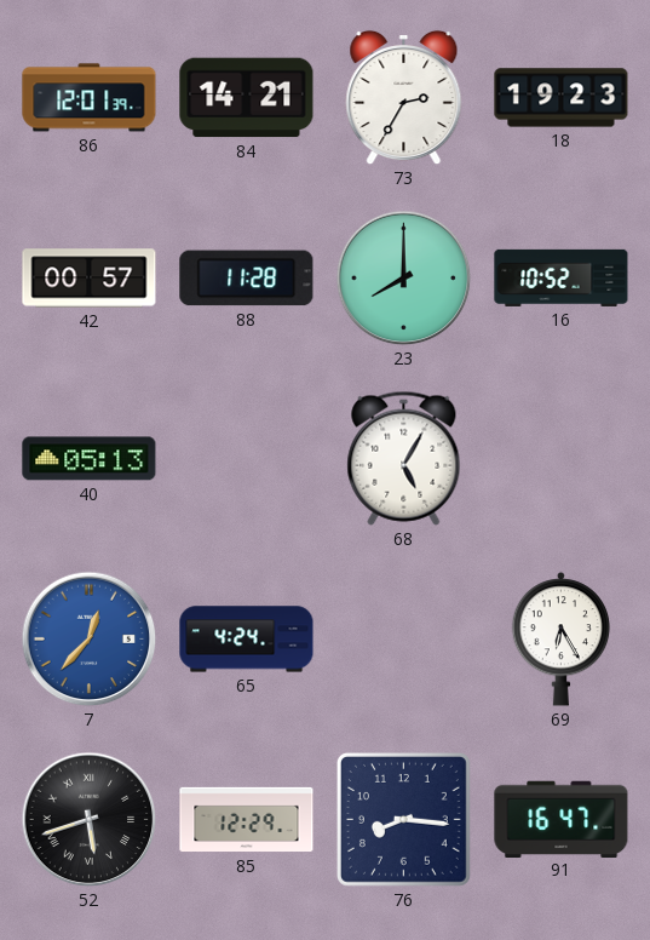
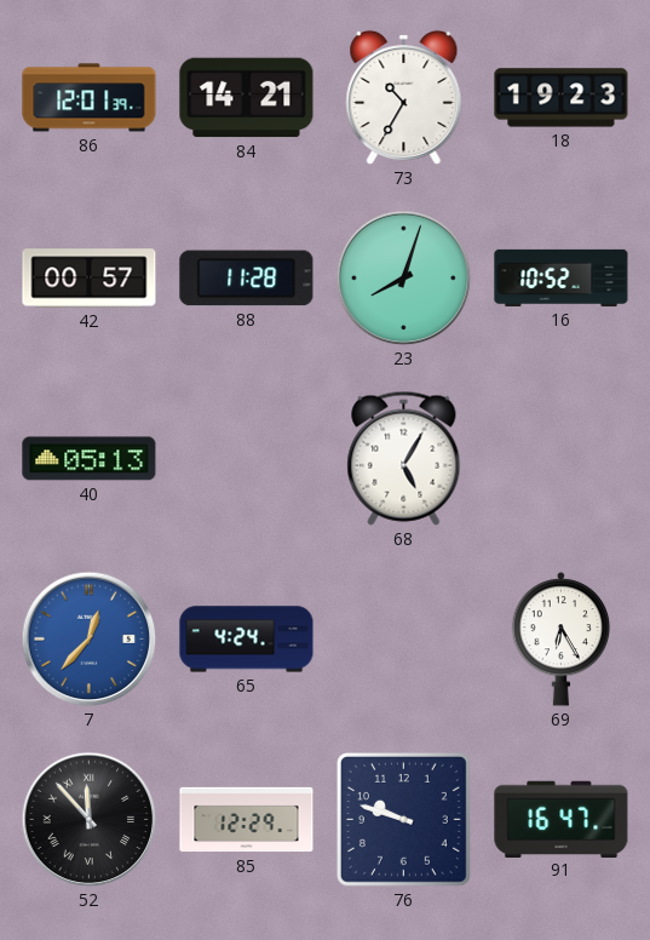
73: 2:35 -> 10:35 (404, 98)
23: 8:00 -> 8:03 (404, 279)
52: 5:42 -> 11:53 (90, 820)
76: 8:16 -> 9:48 (403, 819)
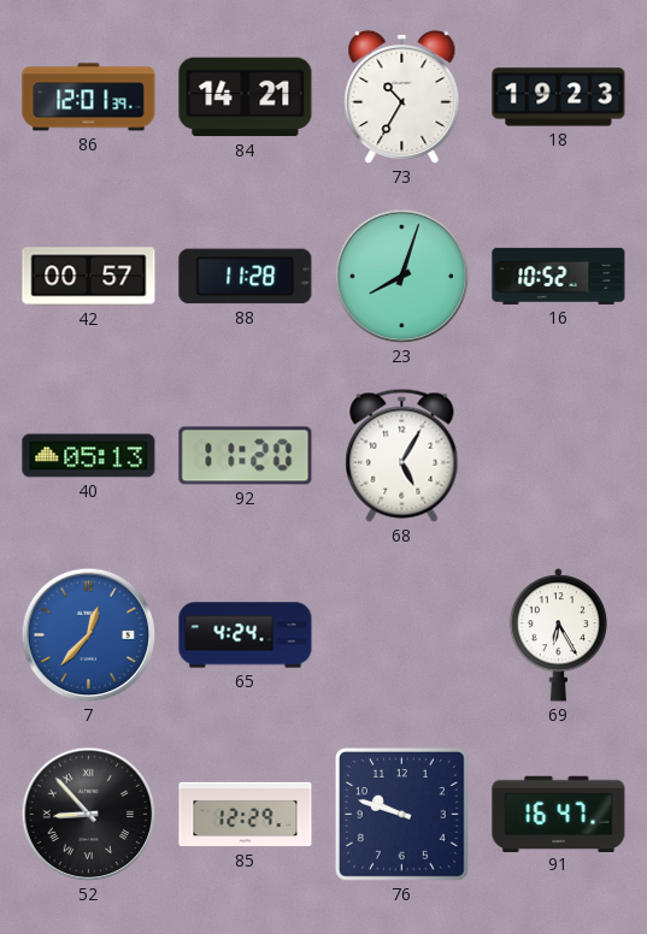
92: none -> 11:20 (246, 456)
52: 11:53 -> 8:53 (89, 815)
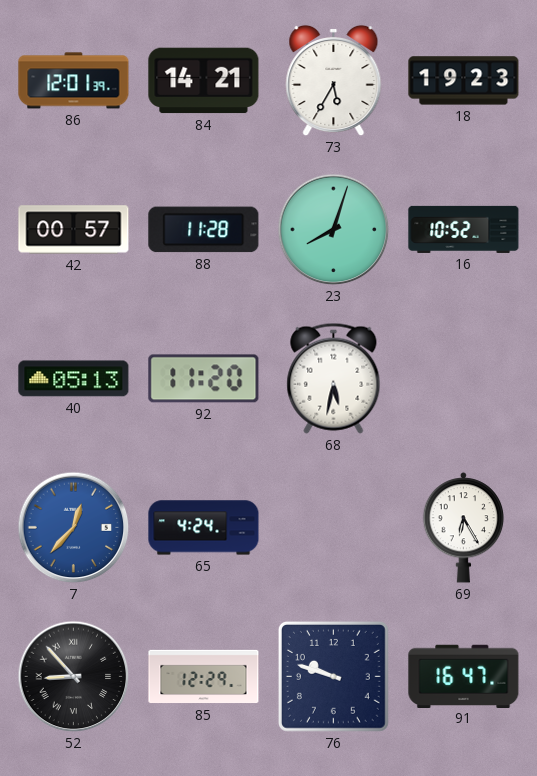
73: 10:35 -> 5:35 (334, 81)
68: 5:05 -> 5:32 (334, 378)
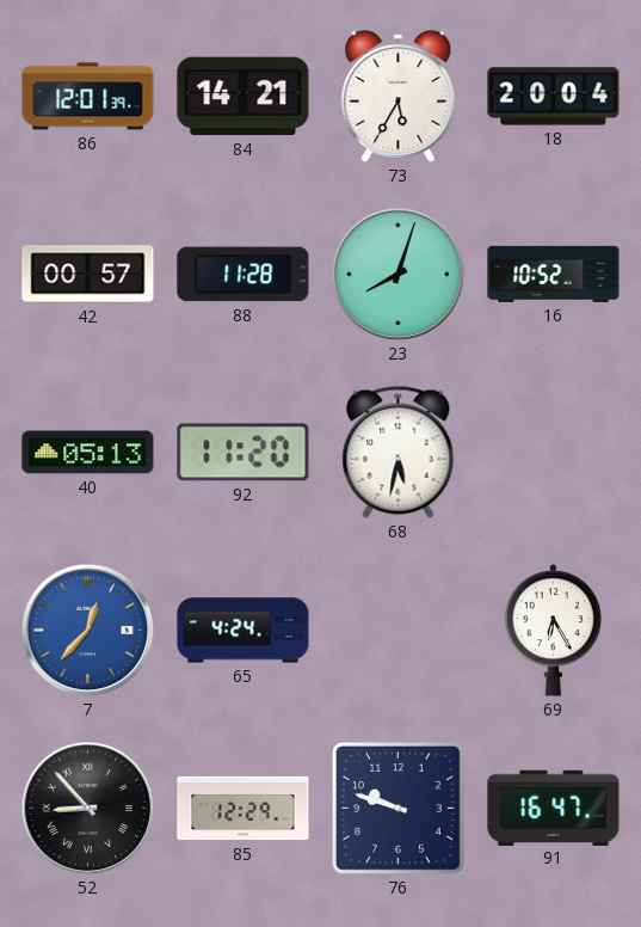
18: 19:23 -> 20:04 (554, 97)
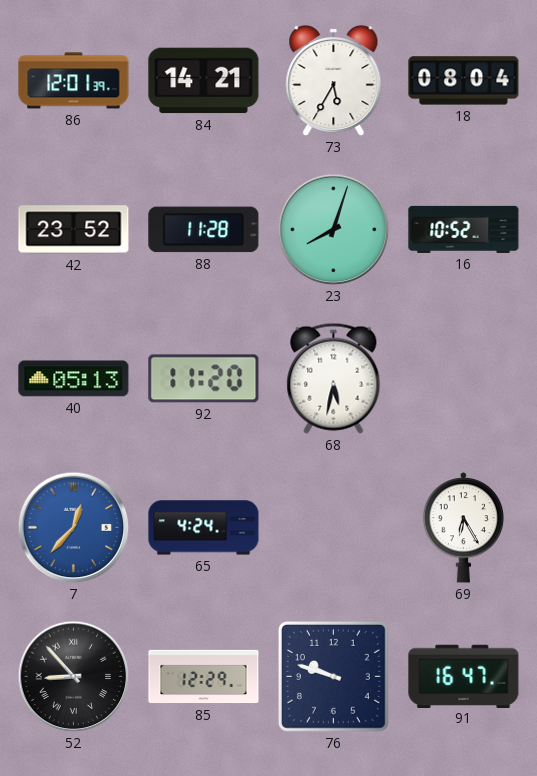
18: 20:04 -> 08:04 (464, 81)
42: 00:57 -> 23:52 (74, 230)
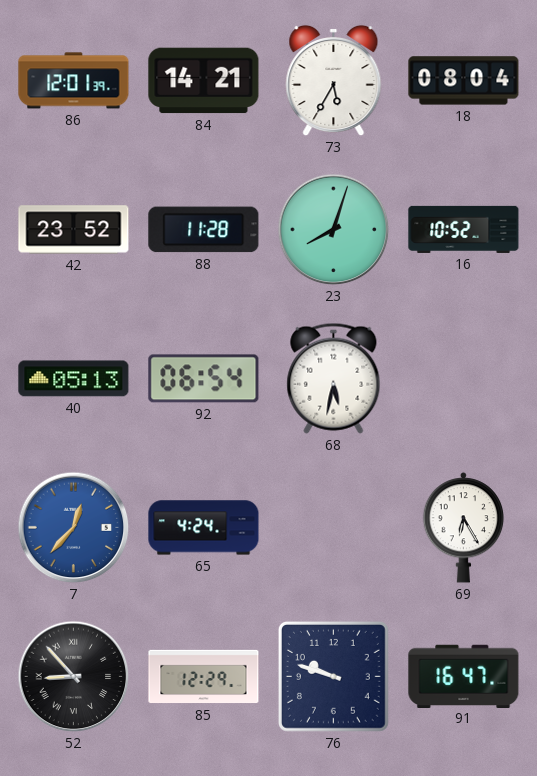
92: 11:20 -> 06:54 (204, 379)
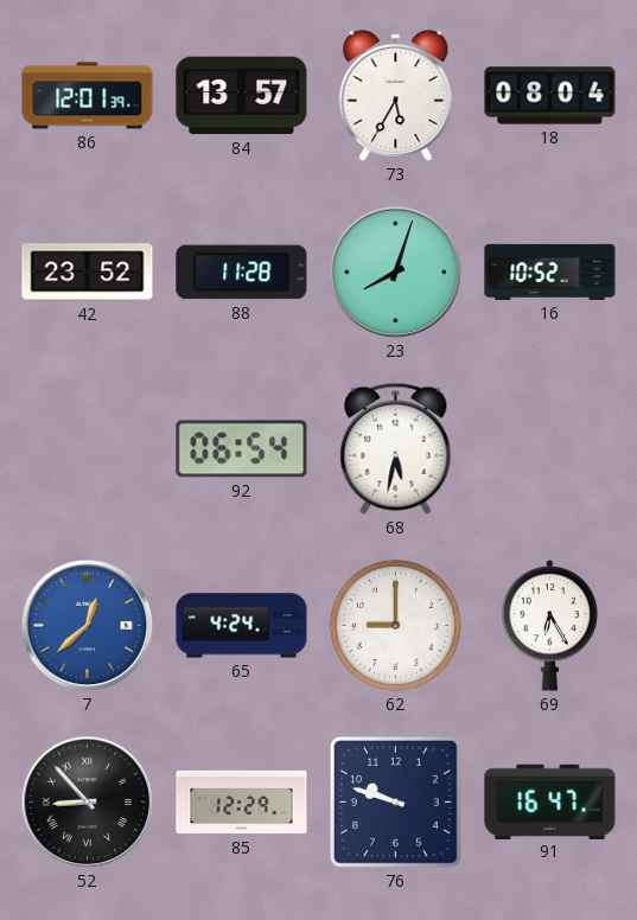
84: 14:21 -> 13:57 (242, 96)
40: 05:13 -> none (74, 379)
7: 12:37 -> 12:38 (88, 626)
62: none -> 9:00 (395, 625)
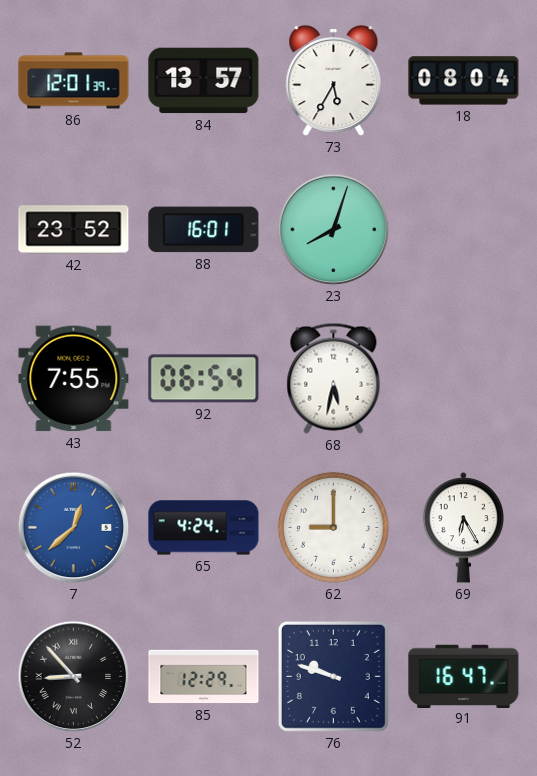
88: 11:28 -> 16:01 (204, 230)
16: 10:52 -> none (550, 271)
43: none -> 7:55 (74, 379)
